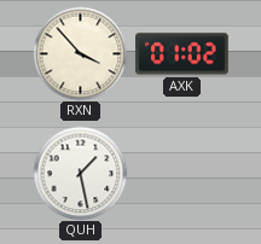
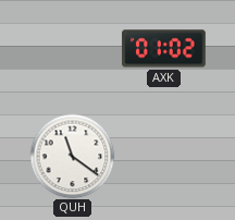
RXN: 3:53 -> none (80, 53)
QUH: 1:28 -> 11:21 (72, 156)
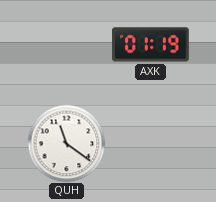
AXK: 01:02 -> 01:19 (151, 45)
